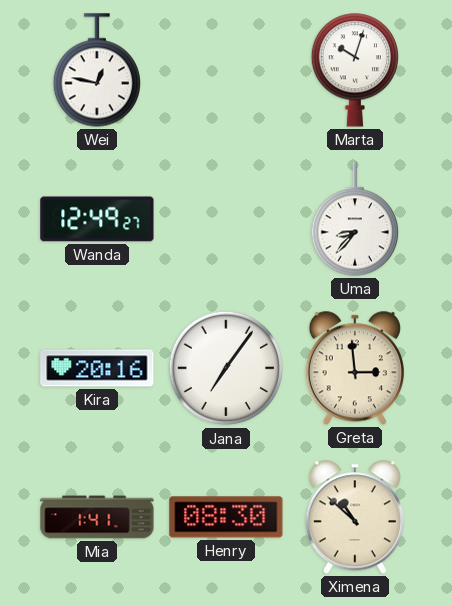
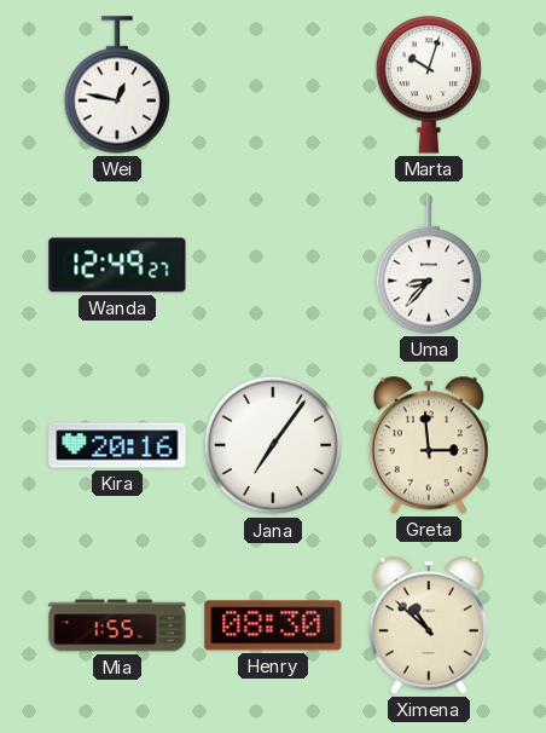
Mia: 1:41 -> 1:55 (117, 625)
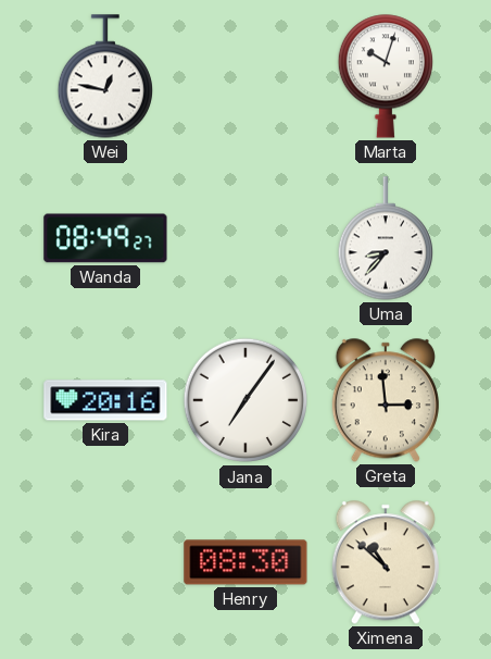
Wanda: 12:49 -> 08:49 (105, 238)
Mia: 1:55 -> none (117, 625)
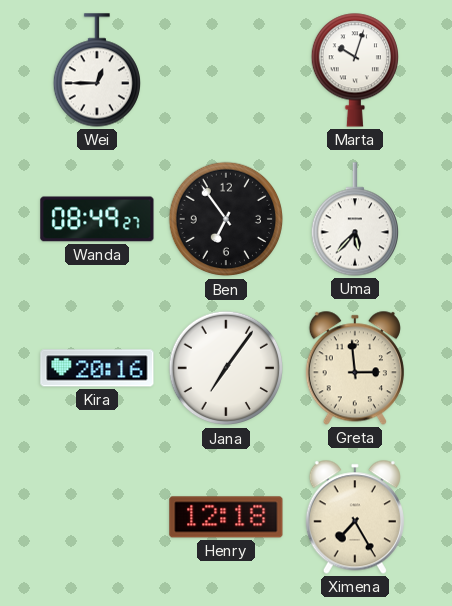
Wei: 12:47 -> 12:45 (96, 70)
Ben: none -> 6:54 (226, 219)
Uma: 8:37 -> 5:37 (354, 219)
Henry: 08:30 -> 12:18 (226, 517)
Ximena: 10:52 -> 7:25 (355, 517)
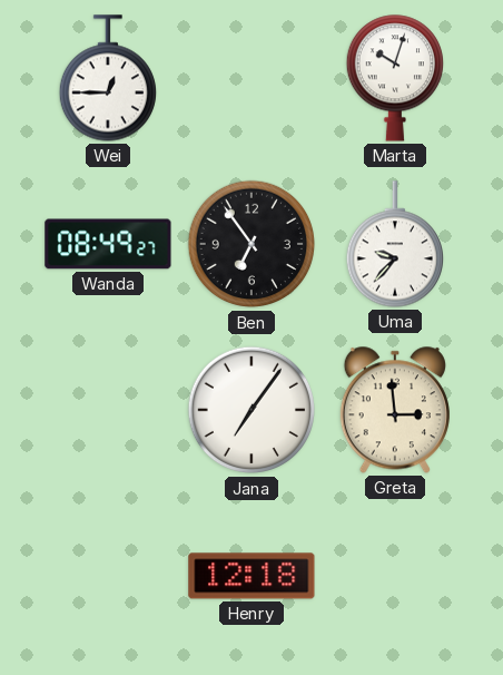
Uma: 5:37 -> 9:37 (394, 244)
Kira: 20:16 -> none (97, 368)
Ximena: 7:25 -> none (355, 517)
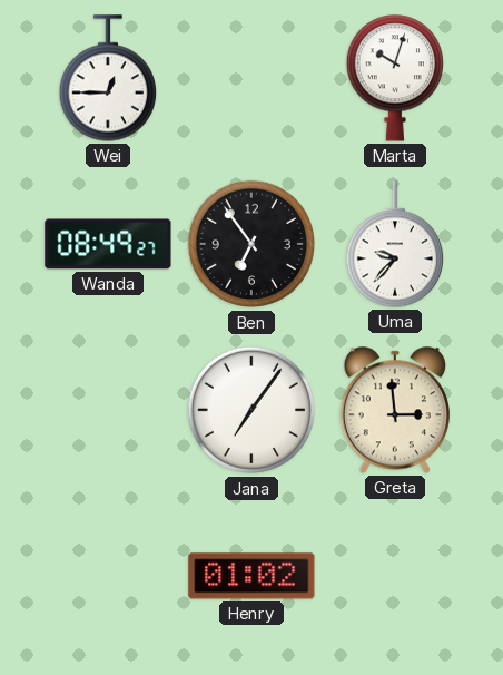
Henry: 12:18 -> 01:02 (251, 576)
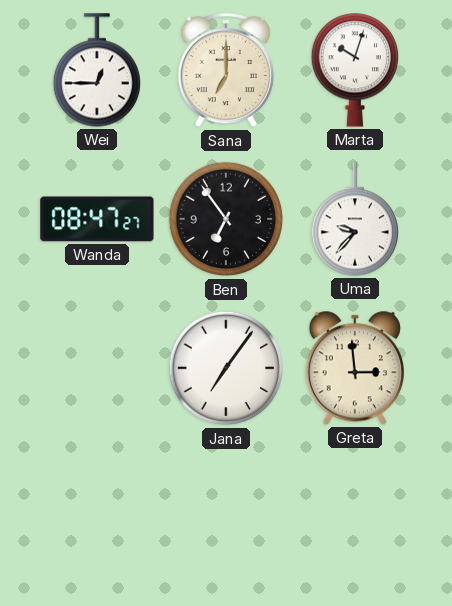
Sana: none -> 7:00 (226, 70)
Wanda: 08:49 -> 08:47 (97, 219)
Henry: 01:02 -> none (251, 576)
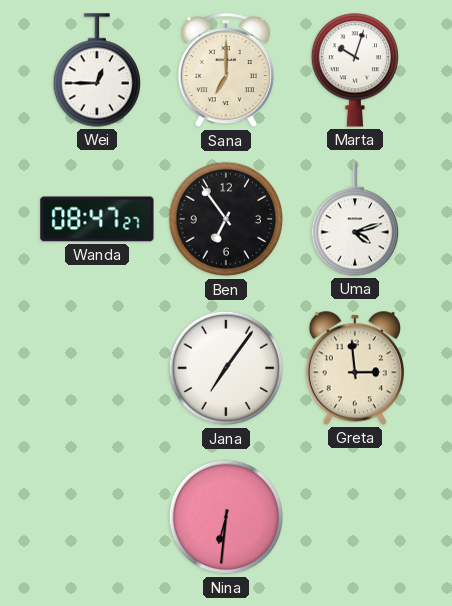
Uma: 9:37 -> 4:12 (354, 219)
Nina: none -> 6:31 (226, 517)
